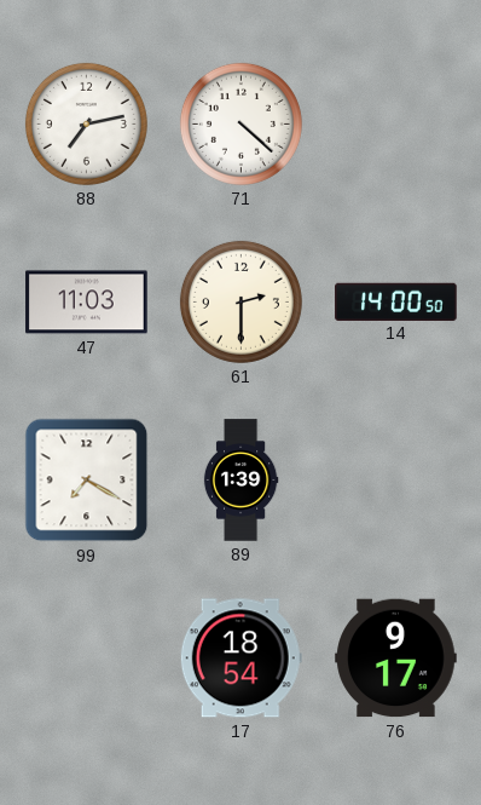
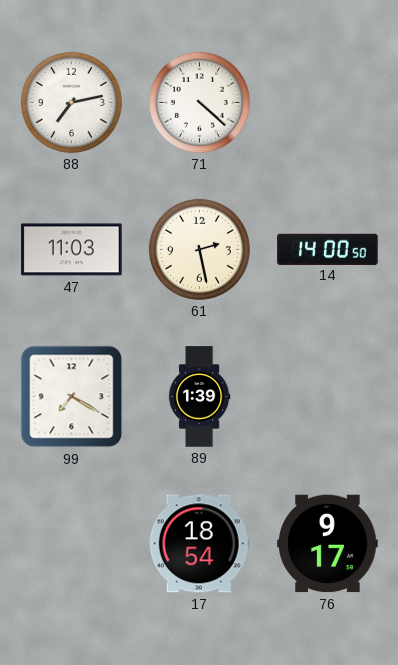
61: 2:30 -> 2:28 (199, 249)
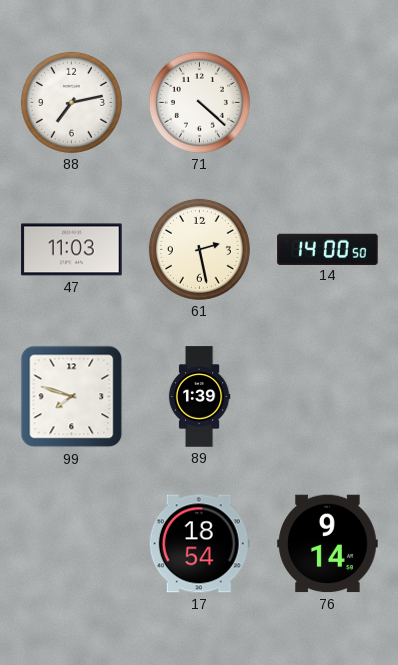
99: 7:20 -> 7:48 (72, 397)
76: 9:17 -> 9:14 (328, 544)
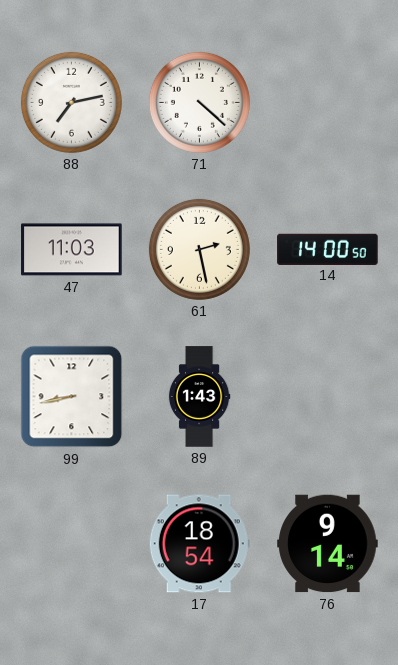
99: 7:48 -> 8:43 (72, 397)
89: 1:39 -> 1:43 (199, 397)
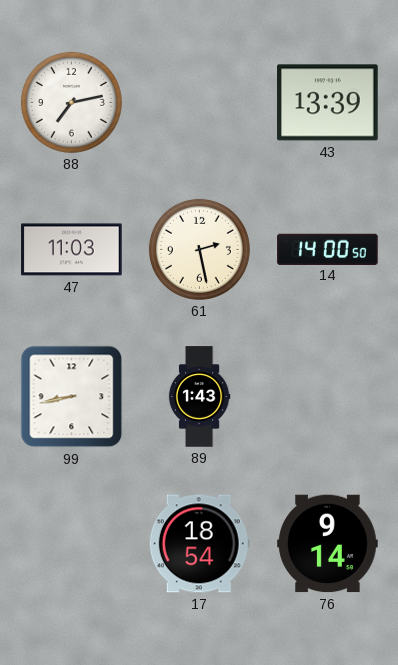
71: 4:22 -> none (199, 102)
43: none -> 13:39 (328, 103)
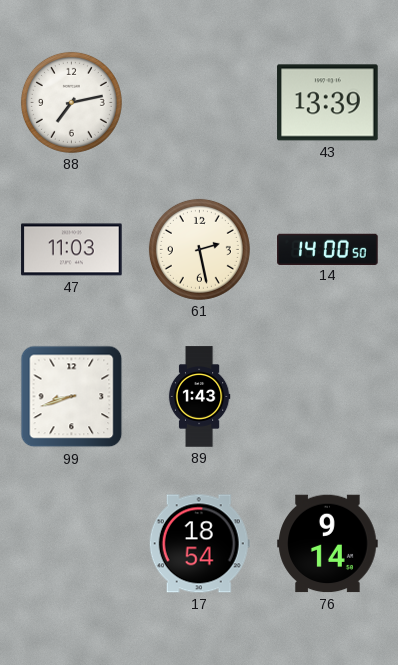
99: 8:43 -> 8:42 (72, 397)
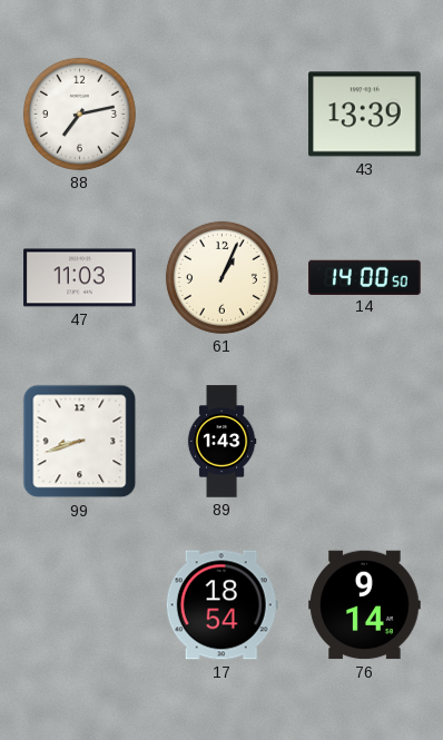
61: 2:28 -> 1:04 (221, 277)
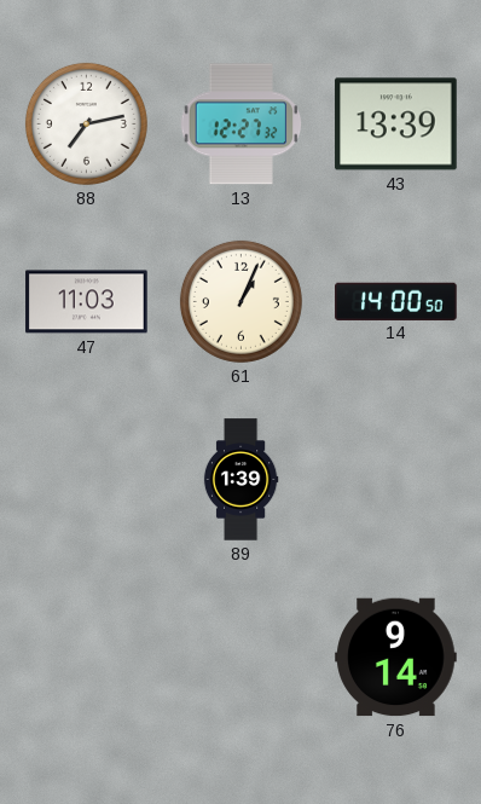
13: none -> 12:27 (242, 125)
99: 8:42 -> none (80, 442)
89: 1:43 -> 1:39 (240, 480)
17: 18:54 -> none (221, 605)
